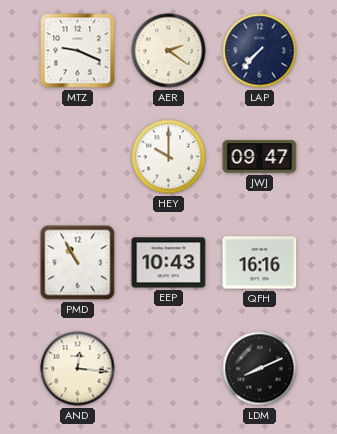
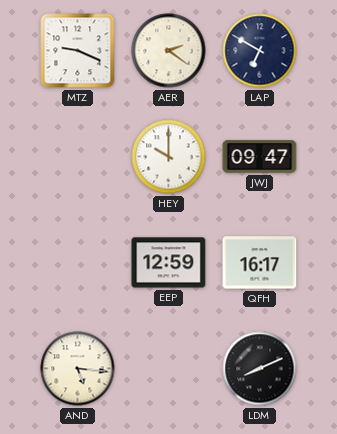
LAP: 7:37 -> 6:50 (260, 51)
PMD: 10:55 -> none (78, 263)
EEP: 10:43 -> 12:59 (169, 263)
QFH: 16:16 -> 16:17 (260, 263)
AND: 12:16 -> 5:16 (78, 369)
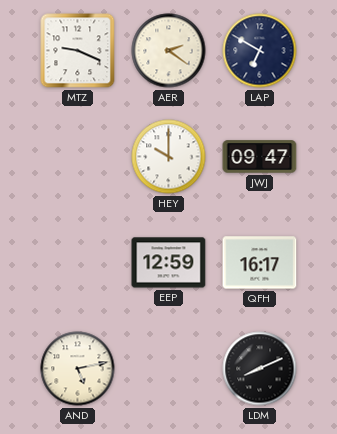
AND: 5:16 -> 5:13 (78, 369)
